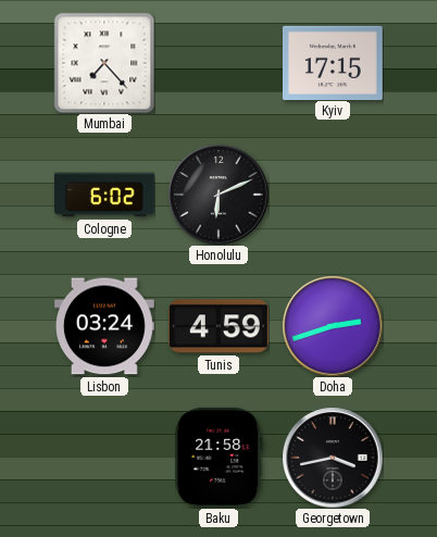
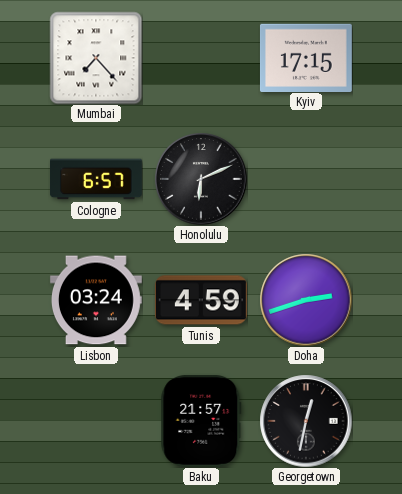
Cologne: 6:02 -> 6:57 (96, 179)
Baku: 21:58 -> 21:57 (201, 421)
Georgetown: 3:43 -> 12:32 (306, 421)
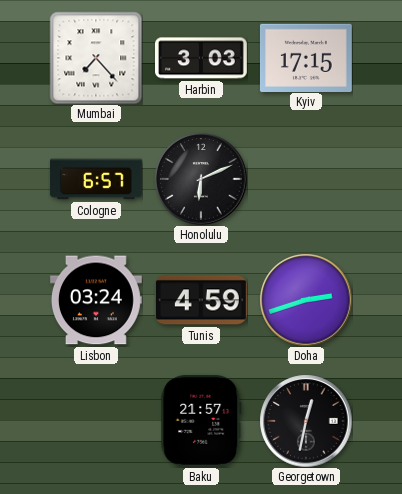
Harbin: none -> 3:03 (202, 58)
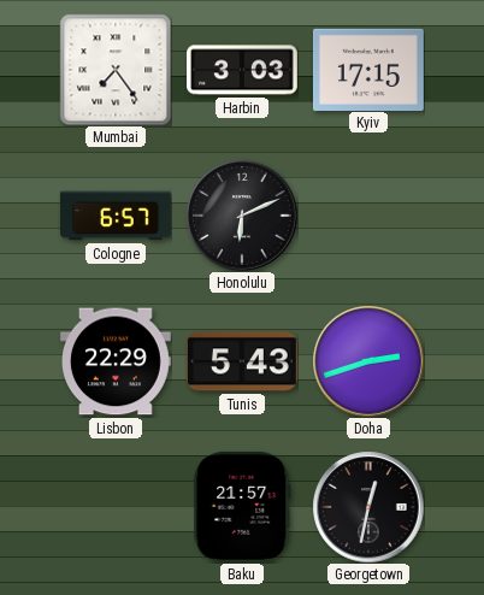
Mumbai: 7:23 -> 7:24 (116, 70)
Lisbon: 03:24 -> 22:29 (116, 361)
Tunis: 4:59 -> 5:43 (242, 361)
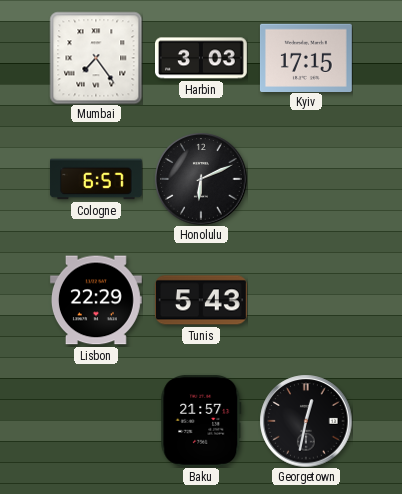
Doha: 2:42 -> none (368, 361)
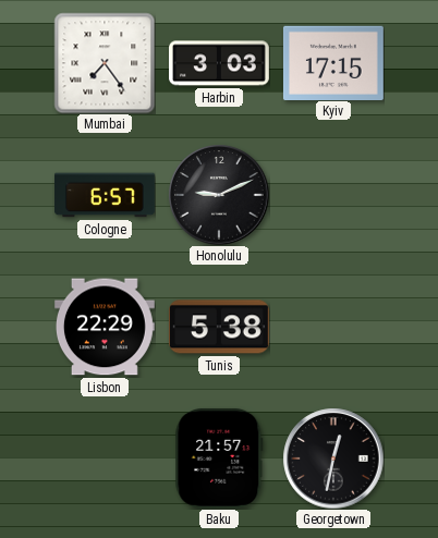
Honolulu: 6:11 -> 9:11 (219, 195)
Tunis: 5:43 -> 5:38 (219, 327)
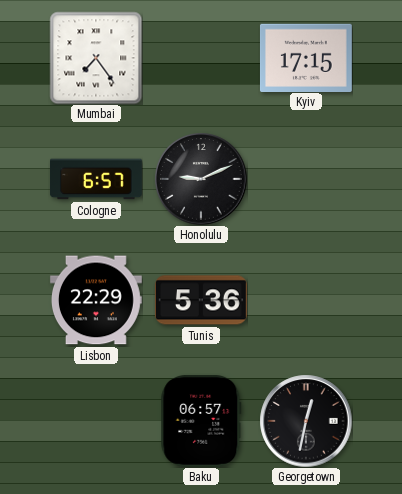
Harbin: 3:03 -> none (220, 63)
Tunis: 5:38 -> 5:36 (201, 300)
Baku: 21:57 -> 06:57 (201, 421)
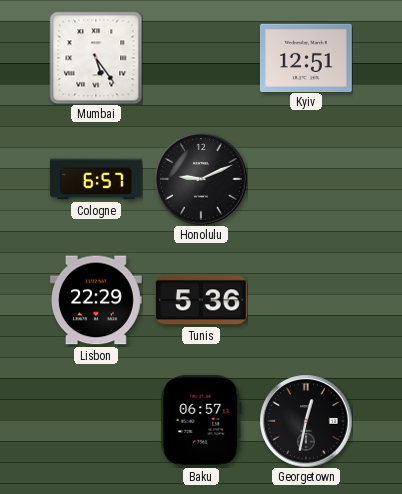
Mumbai: 7:24 -> 5:24 (96, 58)
Kyiv: 17:15 -> 12:51 (306, 57)
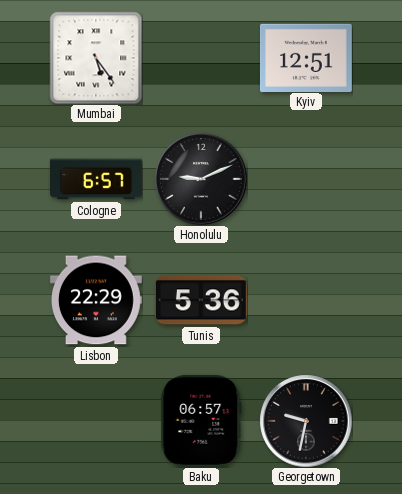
Georgetown: 12:32 -> 9:32 (306, 421)
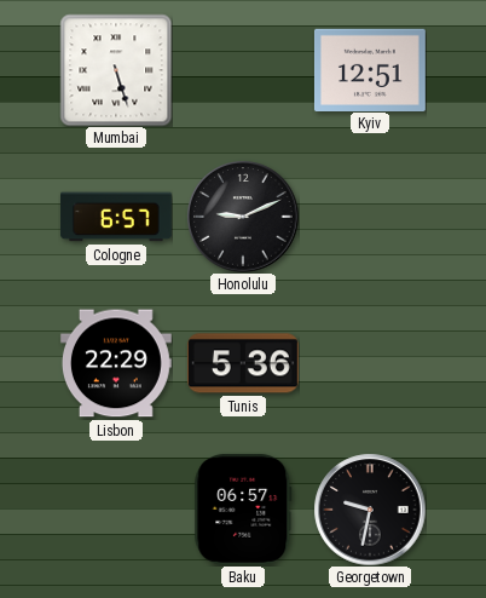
Mumbai: 5:24 -> 5:27 (116, 70)
